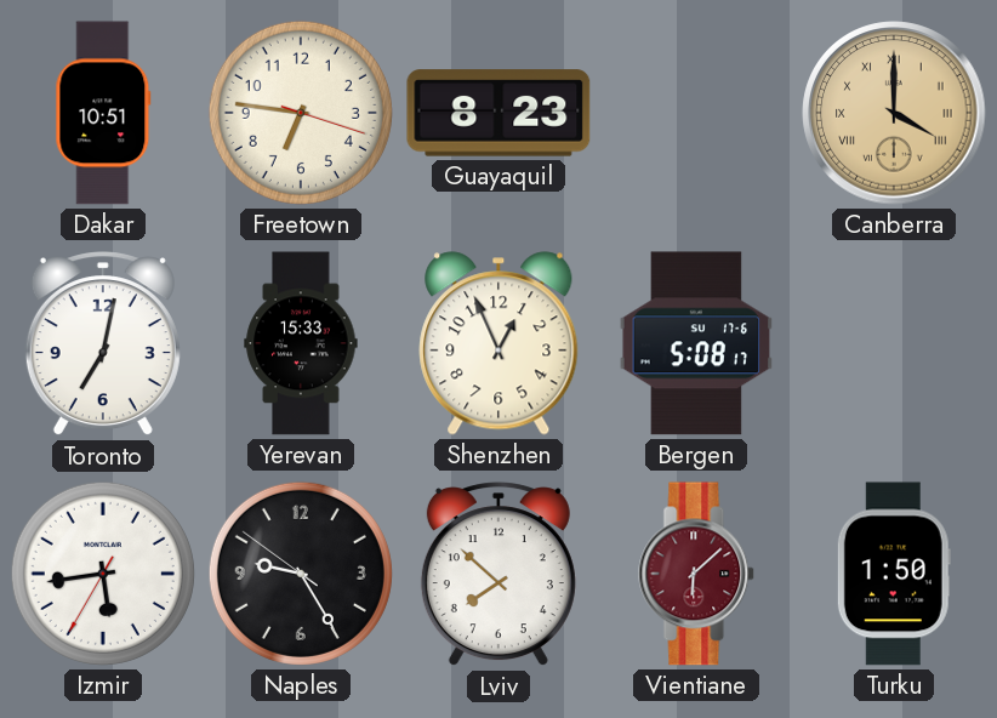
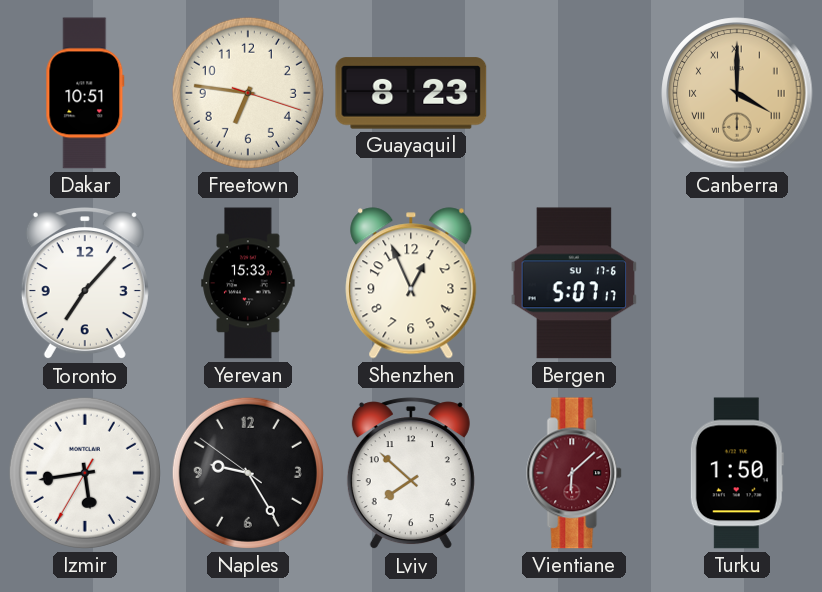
Toronto: 7:02 -> 7:07 (85, 284)
Bergen: 5:08 -> 5:07 (574, 283)
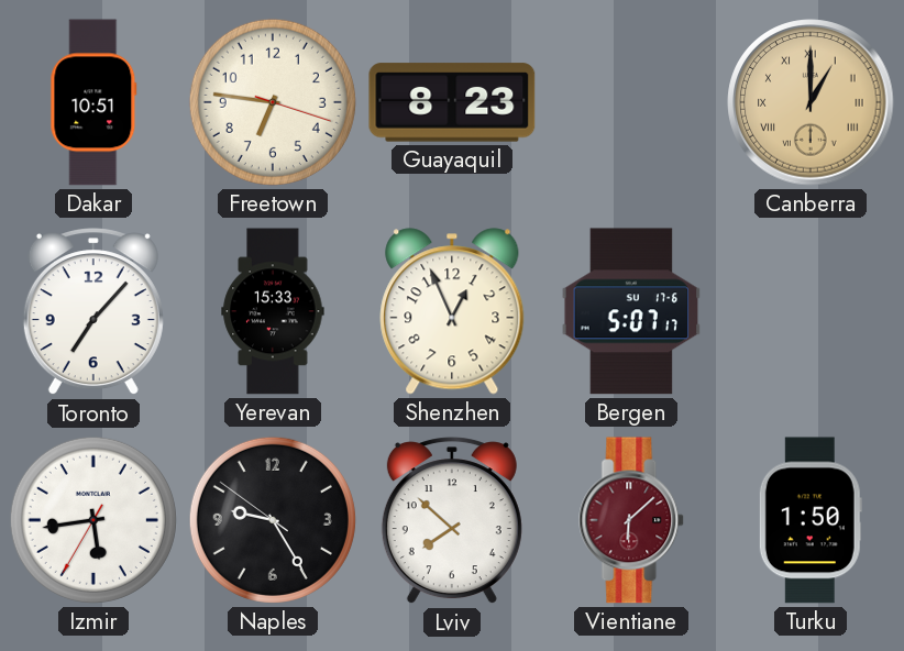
Canberra: 4:00 -> 1:00 (811, 102)
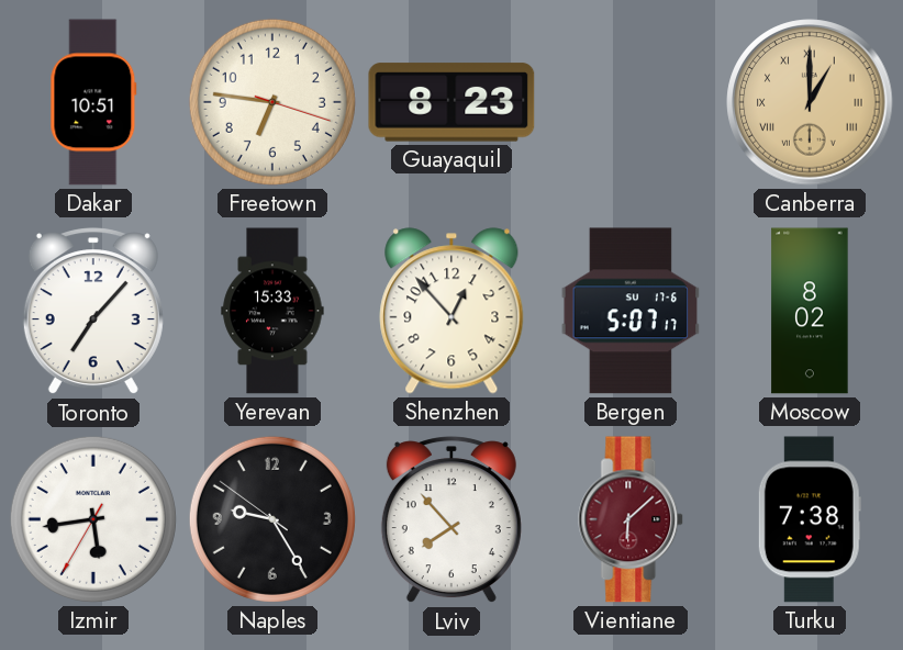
Shenzhen: 12:56 -> 12:53 (451, 311)
Moscow: none -> 8:02 (810, 311)
Lviv: 7:52 -> 7:53 (451, 520)
Turku: 1:50 -> 7:38 (810, 519)
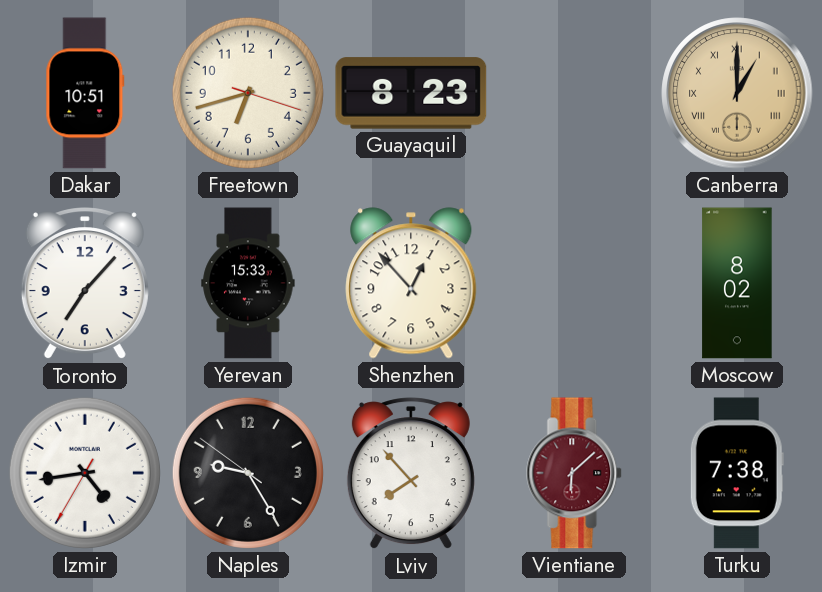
Freetown: 6:46 -> 6:42 (248, 93)
Bergen: 5:07 -> none (631, 311)
Izmir: 5:43 -> 4:43 (85, 473)
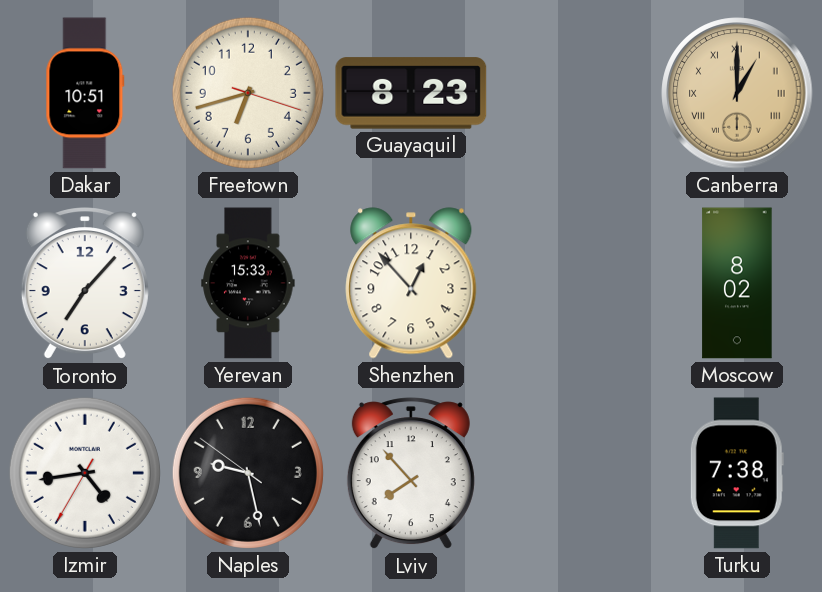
Naples: 9:24 -> 9:27 (248, 473)
Vientiane: 6:08 -> none (575, 473)
